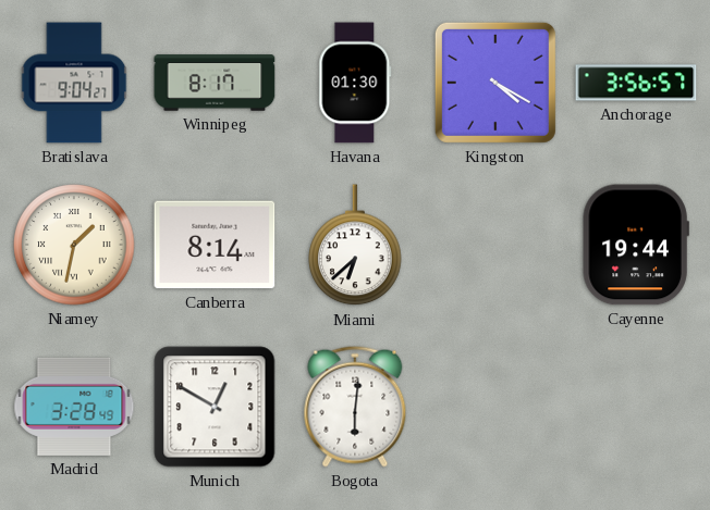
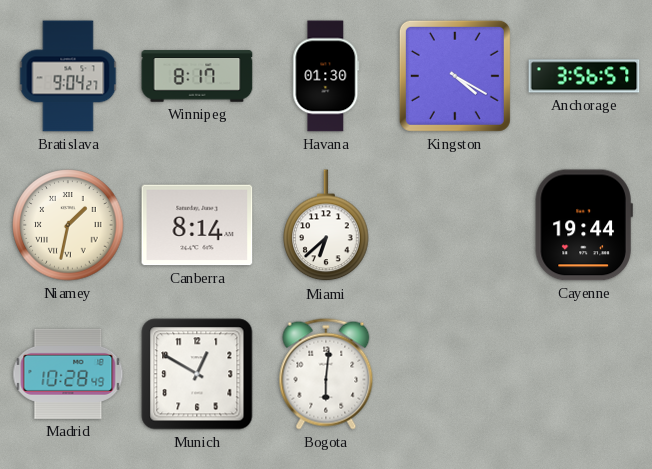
Madrid: 3:28 -> 10:28 (68, 374)
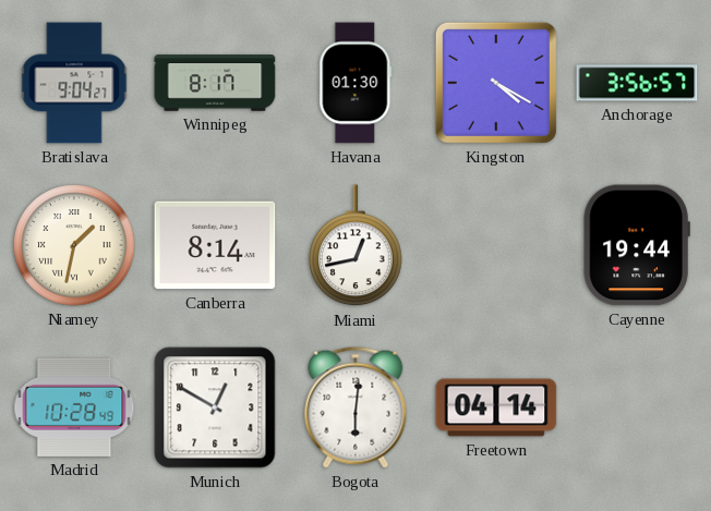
Miami: 6:38 -> 12:43 (355, 246)
Freetown: none -> 04:14 (496, 407)
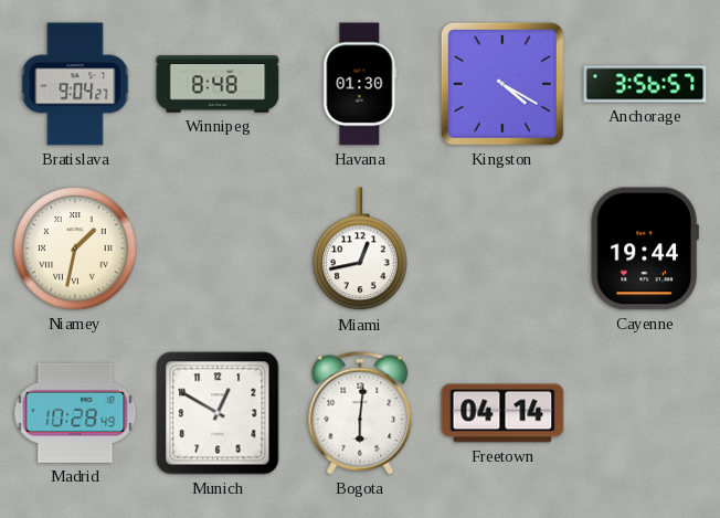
Winnipeg: 8:17 -> 8:48 (218, 84)
Canberra: 8:14 -> none (215, 245)
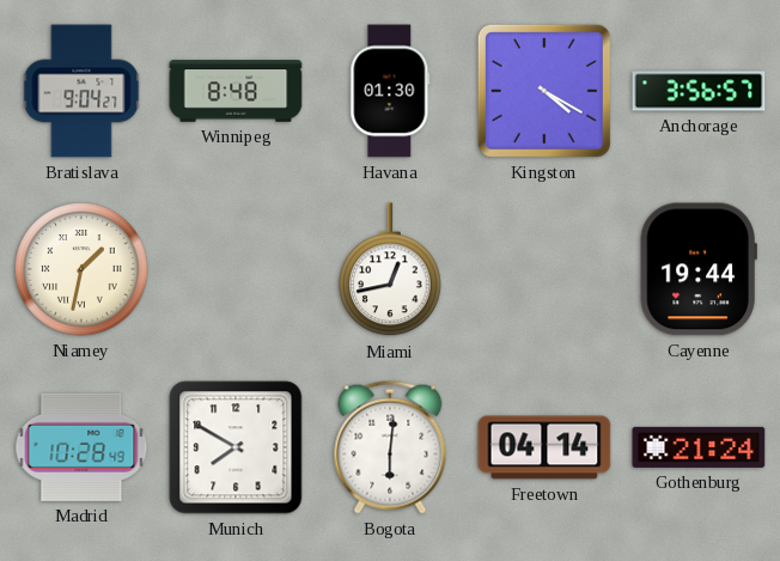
Munich: 12:50 -> 7:50 (236, 447)
Gothenburg: none -> 21:24 (699, 447)
